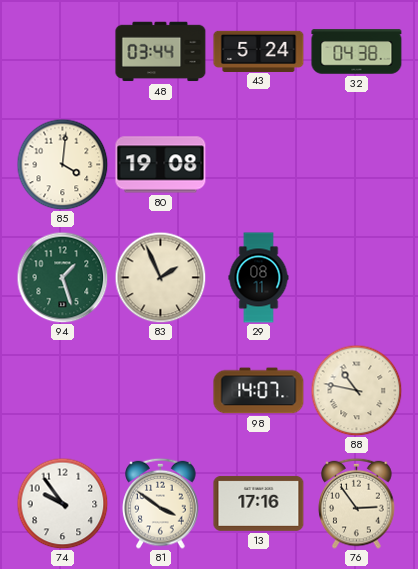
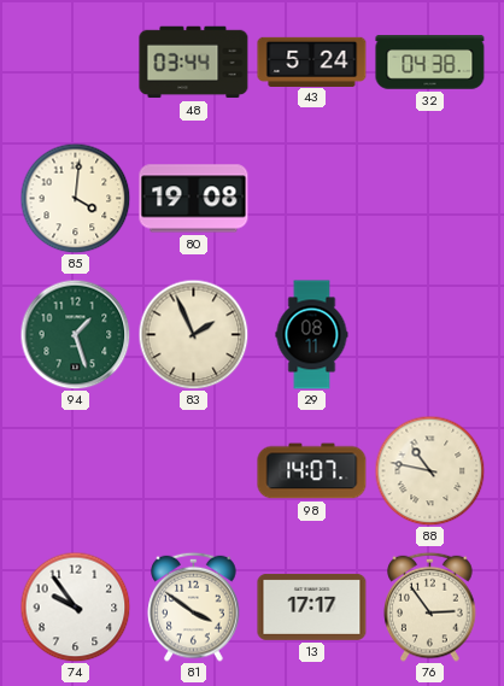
13: 17:16 -> 17:17 (312, 606)
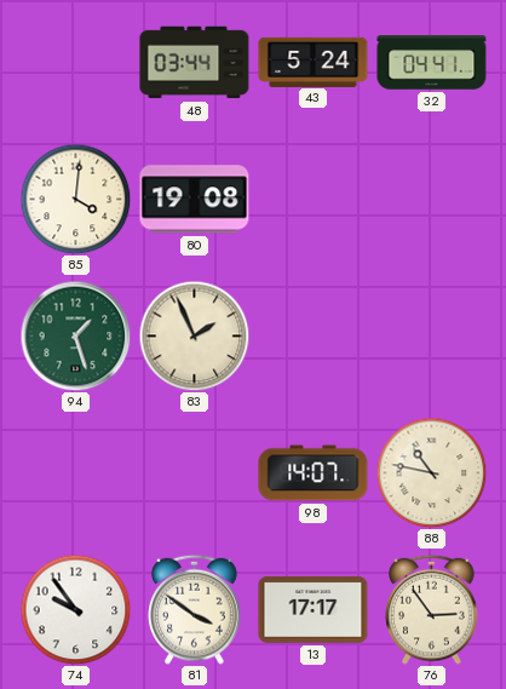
32: 04:38 -> 04:41 (432, 63)
29: 08:11 -> none (312, 335)
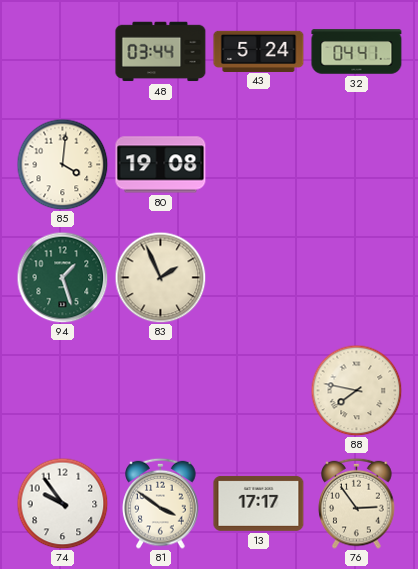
98: 14:07 -> none (314, 473)
88: 10:47 -> 7:47 (356, 390)
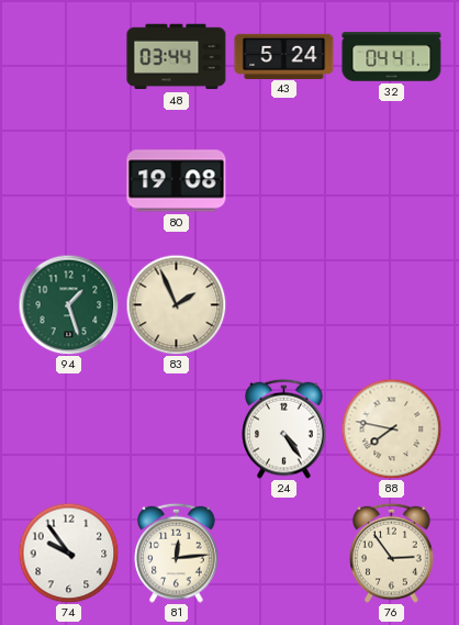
85: 4:01 -> none (62, 164)
24: none -> 4:24 (284, 428)
81: 3:51 -> 12:14 (177, 553)
13: 17:17 -> none (259, 503)
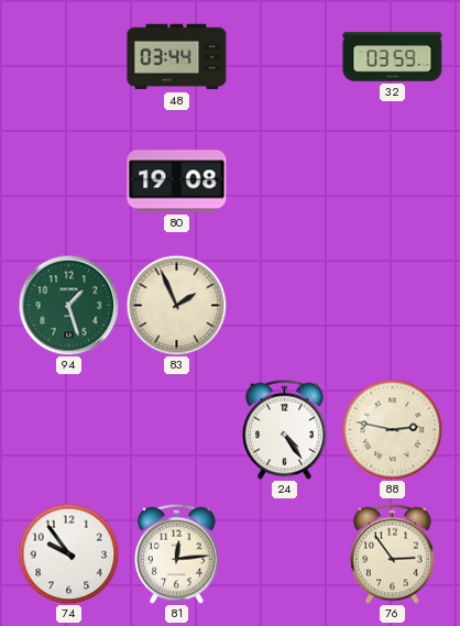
43: 5:24 -> none (284, 56)
32: 04:41 -> 03:59 (393, 57)
88: 7:47 -> 2:47 (392, 429)
